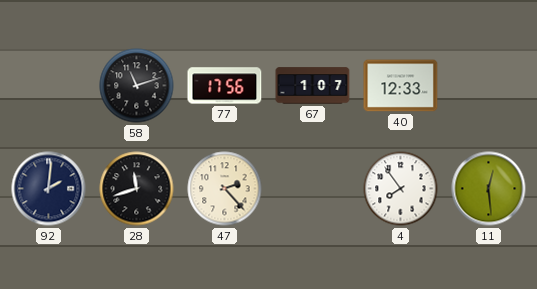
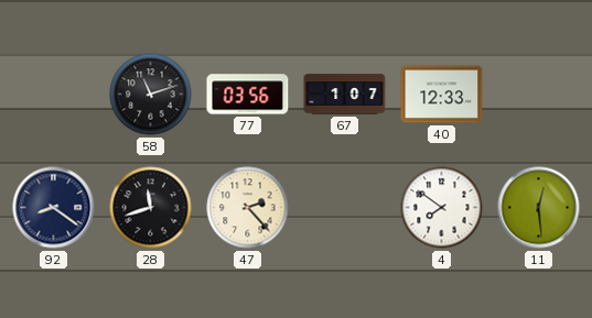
77: 17:56 -> 03:56 (248, 95)
92: 2:01 -> 8:21 (54, 208)
4: 7:54 -> 7:51 (442, 208)
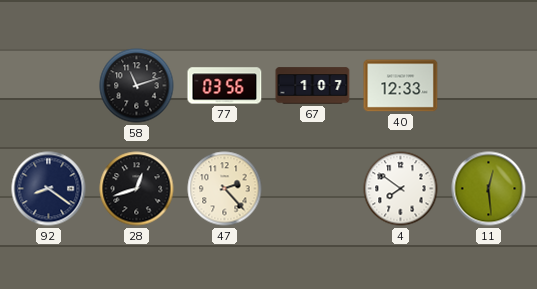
28: 11:42 -> 12:42 (137, 189)
